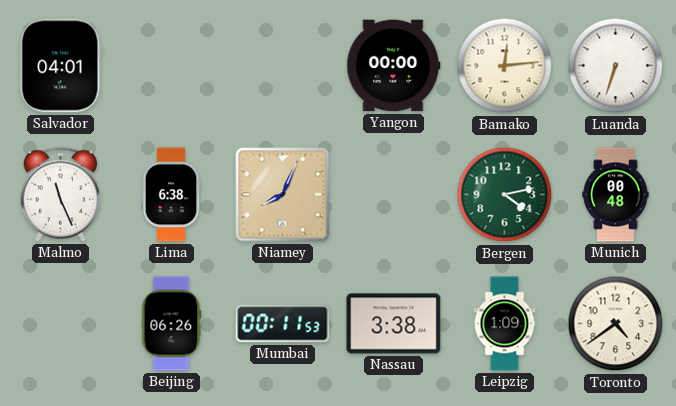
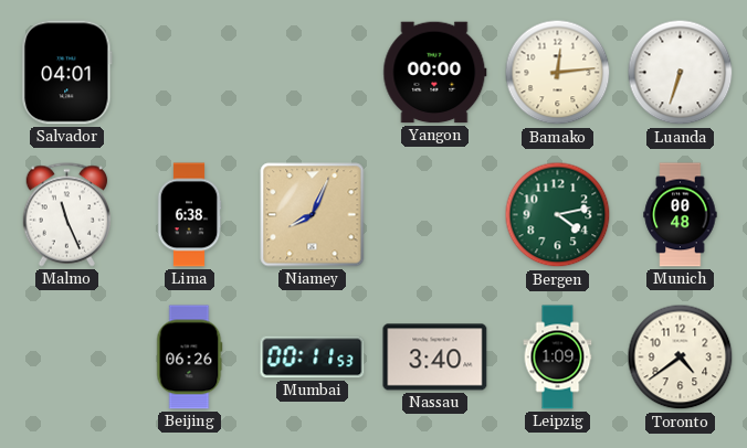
Nassau: 3:38 -> 3:40 (435, 358)
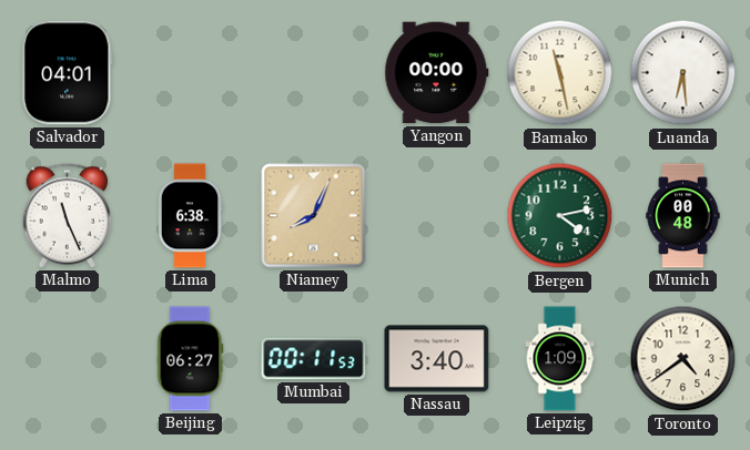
Bamako: 12:14 -> 11:28 (560, 73)
Luanda: 6:33 -> 6:29 (683, 73)
Beijing: 06:26 -> 06:27 (191, 359)
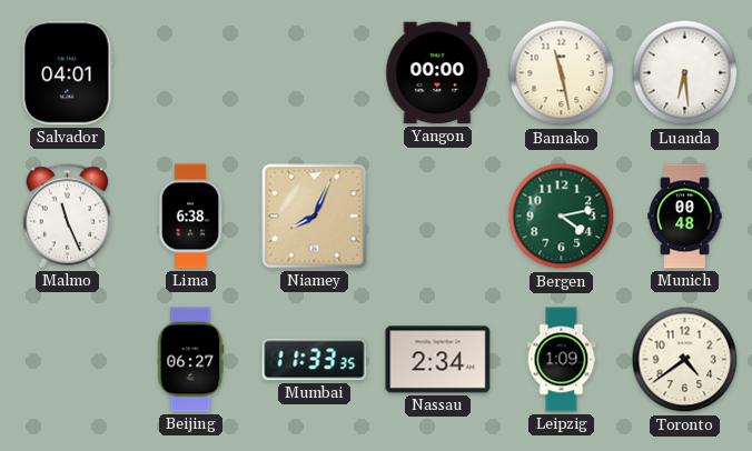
Mumbai: 00:11 -> 11:33 (315, 360)
Nassau: 3:40 -> 2:34 (438, 360)
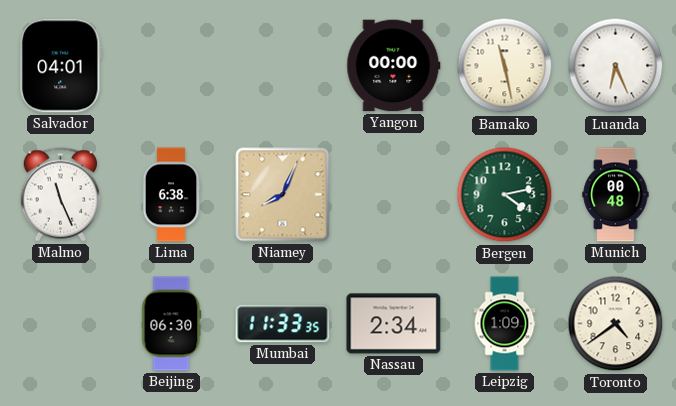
Luanda: 6:29 -> 6:26 (616, 66)
Beijing: 06:27 -> 06:30 (172, 324)
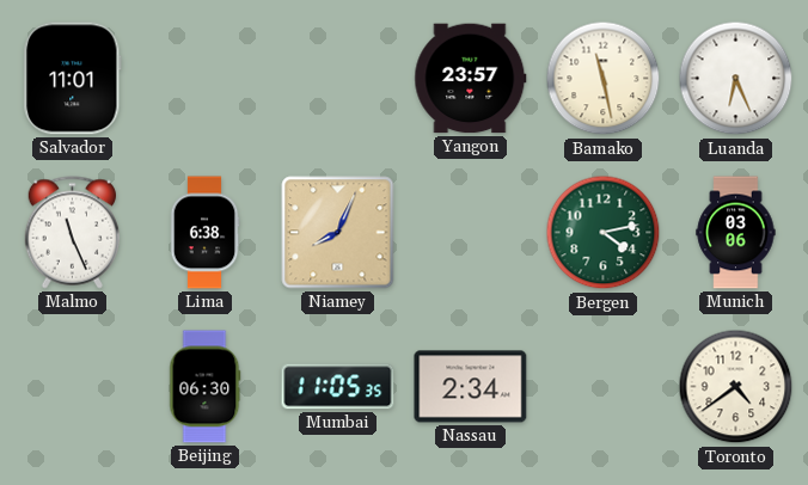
Salvador: 04:01 -> 11:01 (73, 79)
Yangon: 00:00 -> 23:57 (471, 79)
Munich: 00:48 -> 03:06 (736, 233)
Mumbai: 11:33 -> 11:05 (338, 387)
Leipzig: 1:09 -> none (505, 324)
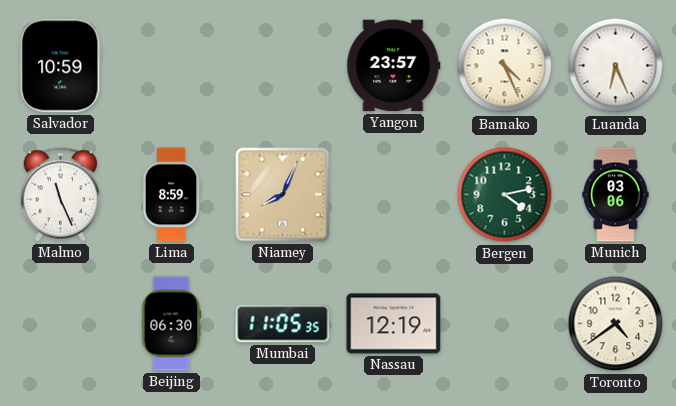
Salvador: 11:01 -> 10:59 (61, 66)
Bamako: 11:28 -> 4:26 (505, 66)
Lima: 6:38 -> 8:59 (171, 195)
Nassau: 2:34 -> 12:19 (394, 324)
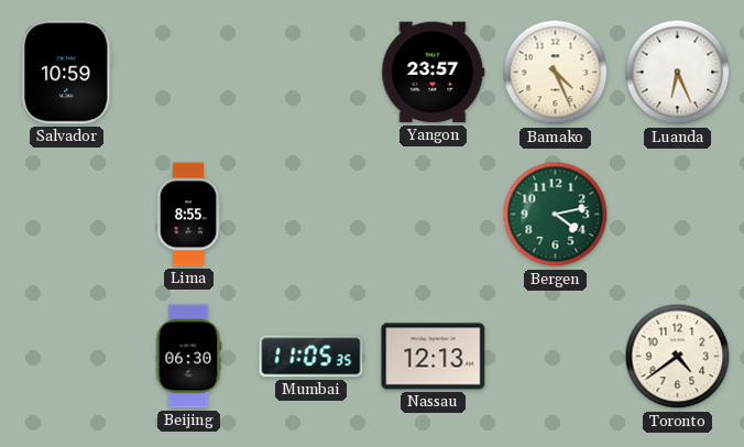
Malmo: 11:26 -> none (61, 195)
Lima: 8:59 -> 8:55 (188, 215)
Niamey: 8:04 -> none (283, 195)
Munich: 03:06 -> none (616, 195)
Nassau: 12:19 -> 12:13 (434, 357)
